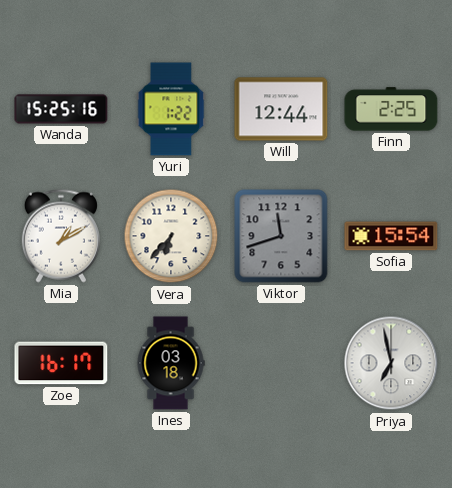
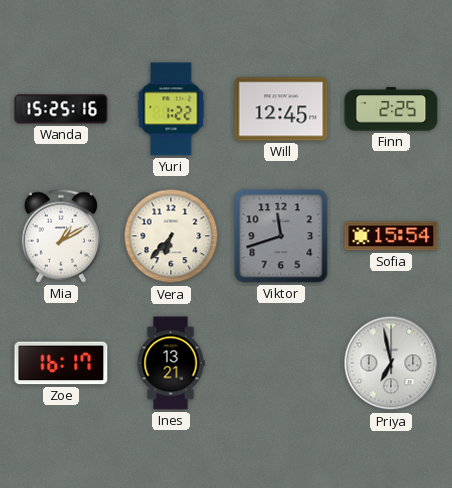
Will: 12:44 -> 12:45 (281, 109)
Ines: 03:18 -> 13:21 (171, 363)
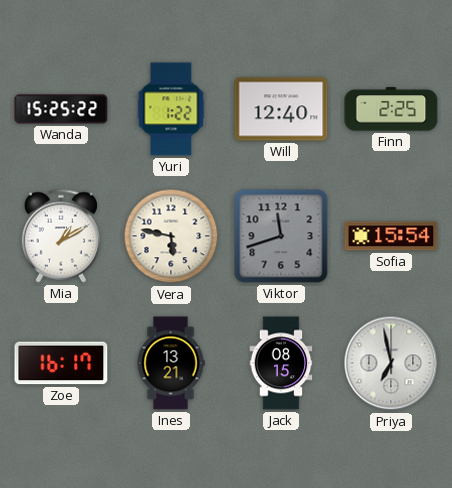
Wanda: 15:25:16 -> 15:25:22 (61, 109)
Will: 12:45 -> 12:40 (281, 109)
Vera: 6:37 -> 5:47 (171, 236)
Jack: none -> 08:15 (281, 363)
